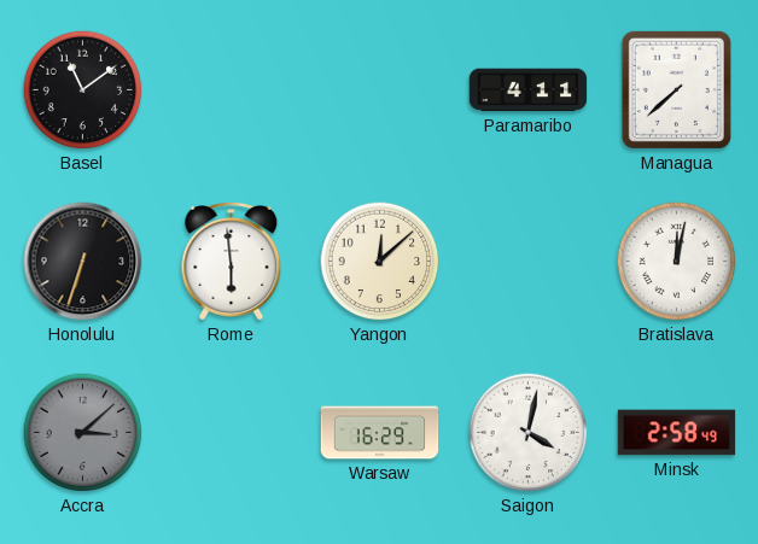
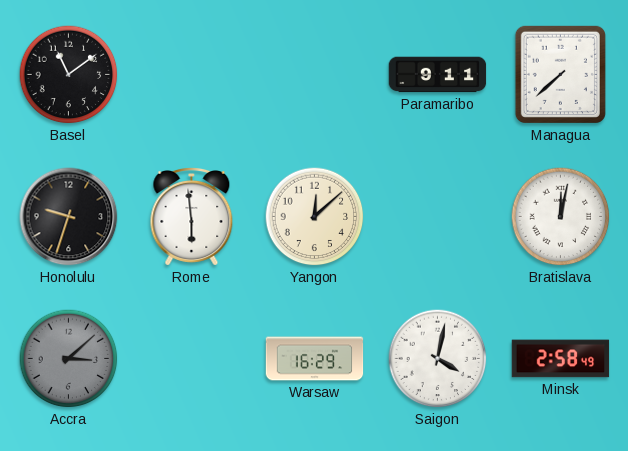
Paramaribo: 4:11 -> 9:11 (438, 75)
Honolulu: 6:33 -> 9:33 (69, 217)
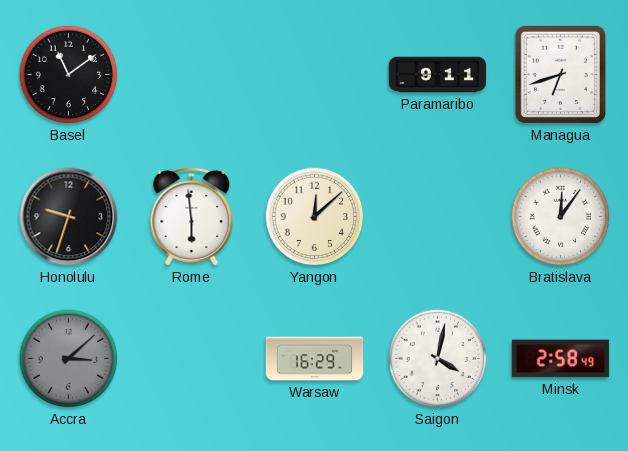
Managua: 7:38 -> 6:42 (560, 74)
Bratislava: 12:02 -> 12:06 (561, 217)
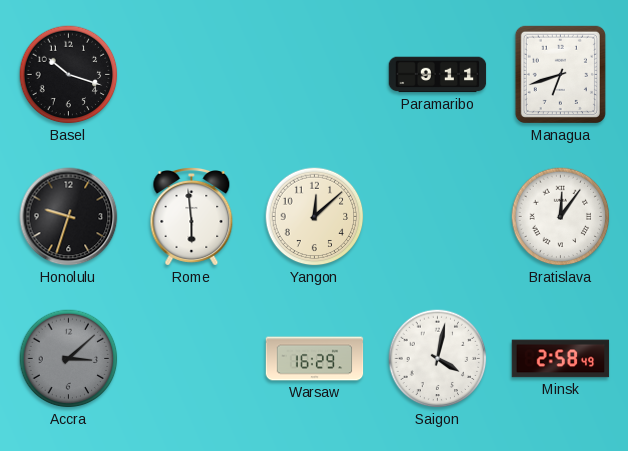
Basel: 11:09 -> 10:18 (69, 75)
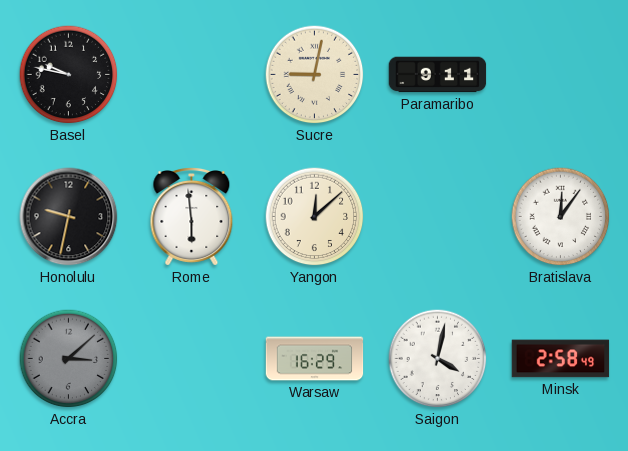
Basel: 10:18 -> 9:47 (69, 75)
Sucre: none -> 9:02 (315, 75)
Managua: 6:42 -> none (560, 74)
Honolulu: 9:33 -> 9:32 (69, 217)
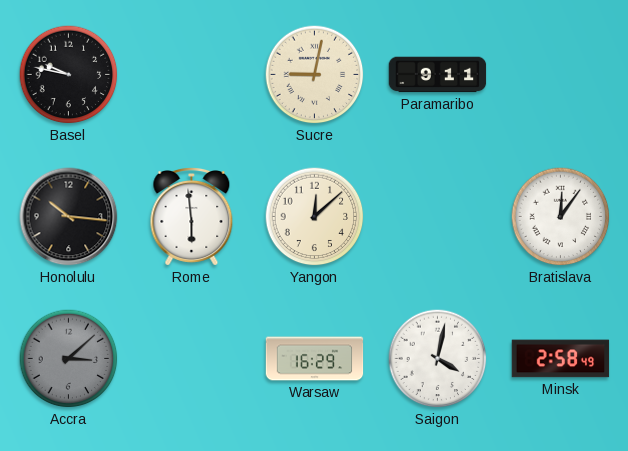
Honolulu: 9:32 -> 10:16 (69, 217)
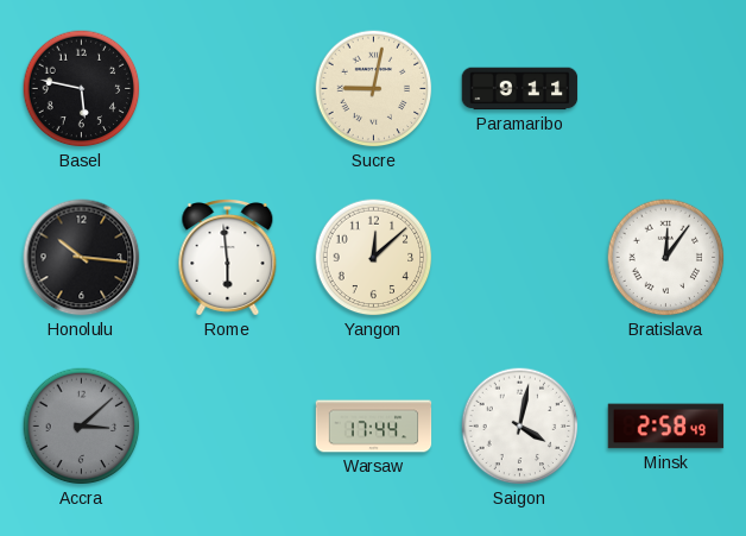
Basel: 9:47 -> 5:47 (82, 89)
Warsaw: 16:29 -> 17:44 (374, 427)
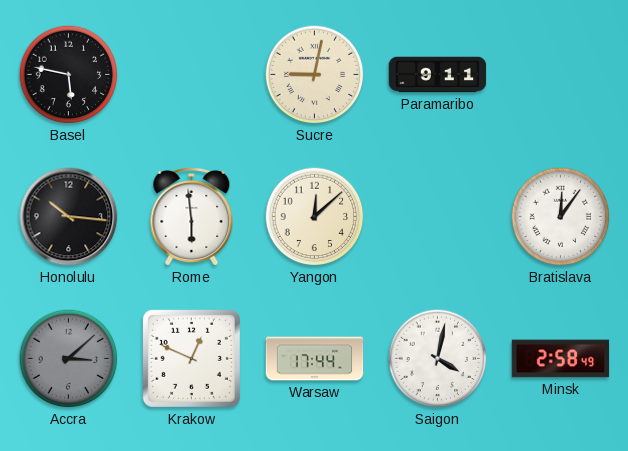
Krakow: none -> 12:49 (191, 358)
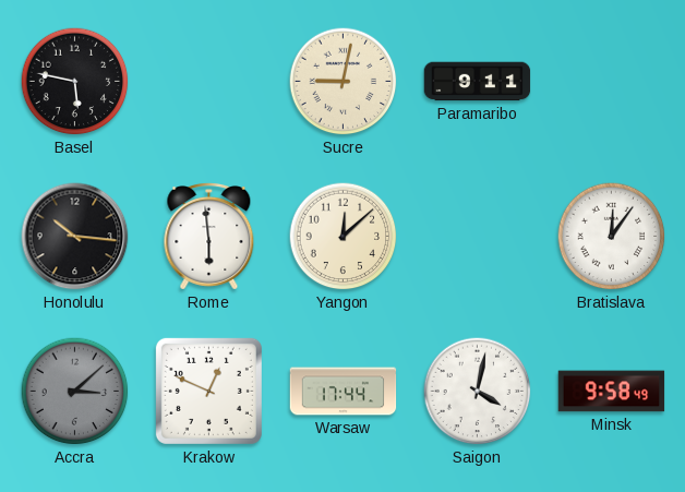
Minsk: 2:58 -> 9:58 (612, 392)
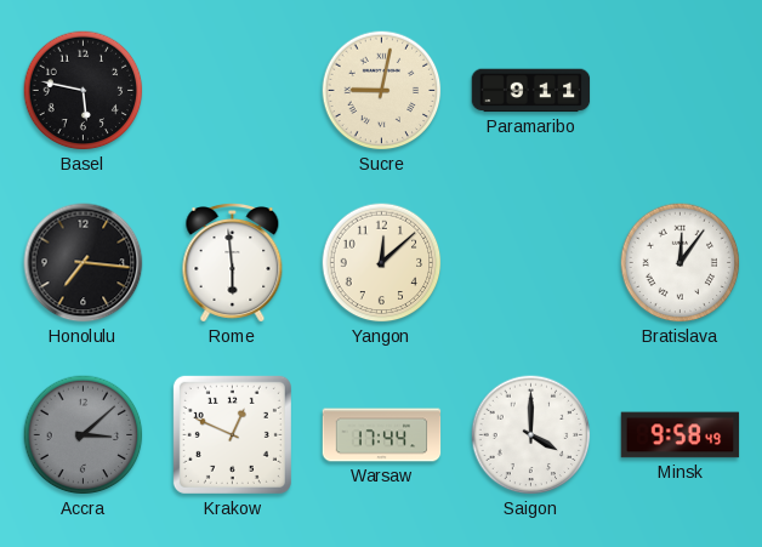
Honolulu: 10:16 -> 7:16 (84, 263)
Saigon: 4:02 -> 4:00 (531, 435)
